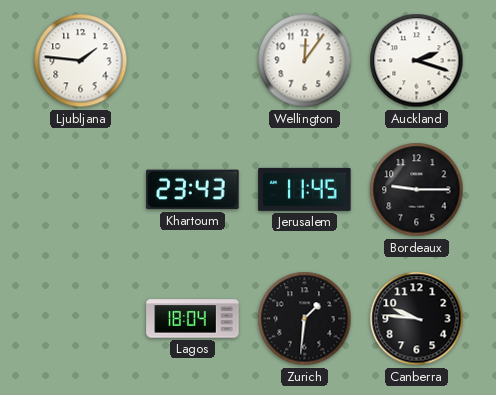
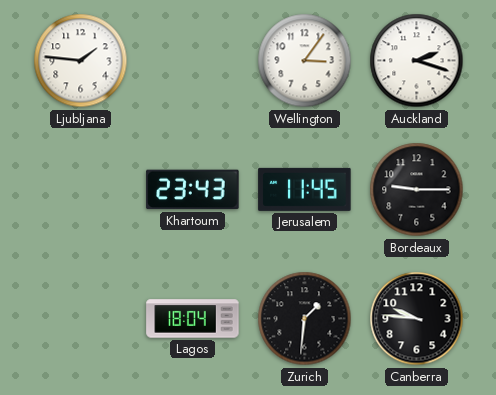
Wellington: 12:06 -> 3:06 (305, 61)
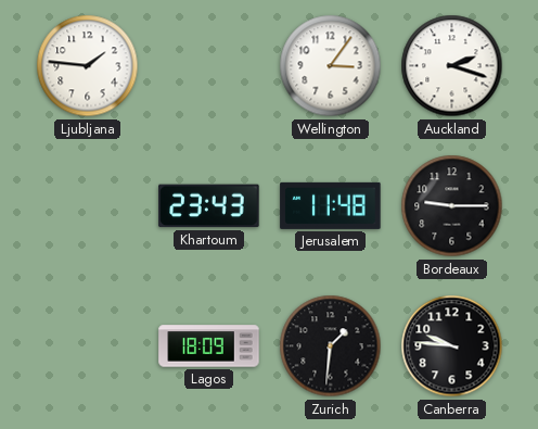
Jerusalem: 11:45 -> 11:48 (331, 205)
Lagos: 18:04 -> 18:09 (209, 346)
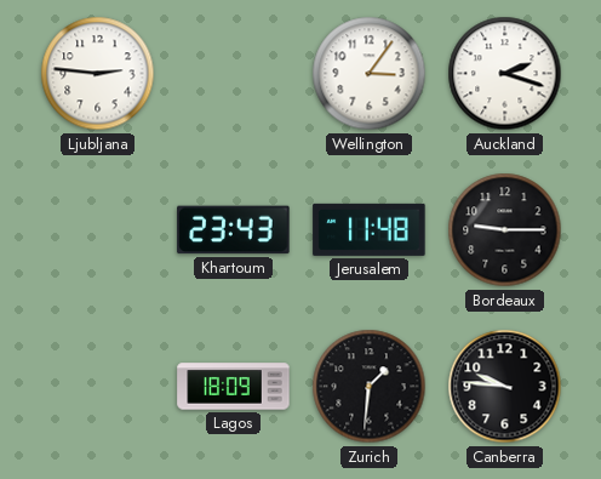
Ljubljana: 1:46 -> 2:46 (98, 74)
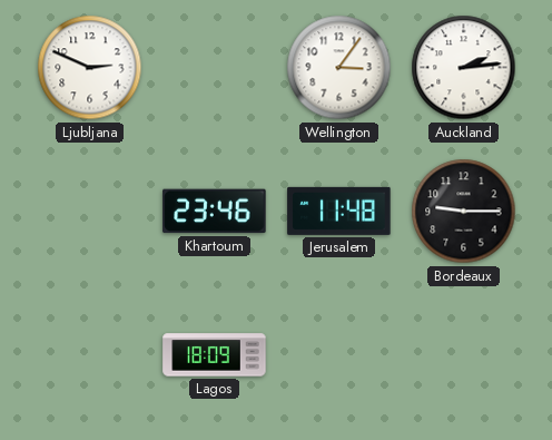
Ljubljana: 2:46 -> 2:49 (90, 68)
Auckland: 2:18 -> 2:14 (464, 68)
Khartoum: 23:43 -> 23:46 (215, 212)
Zurich: 1:31 -> none (370, 387)
Canberra: 9:46 -> none (505, 387)
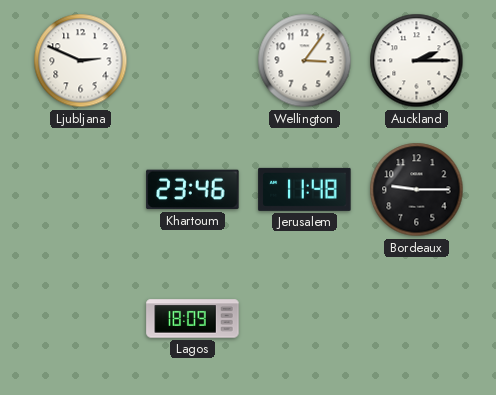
Auckland: 2:14 -> 2:15 (417, 61)
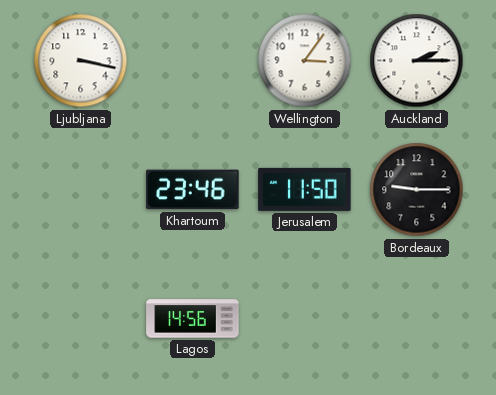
Ljubljana: 2:49 -> 3:17 (81, 61)
Jerusalem: 11:48 -> 11:50 (305, 189)
Lagos: 18:09 -> 14:56 (193, 319)
